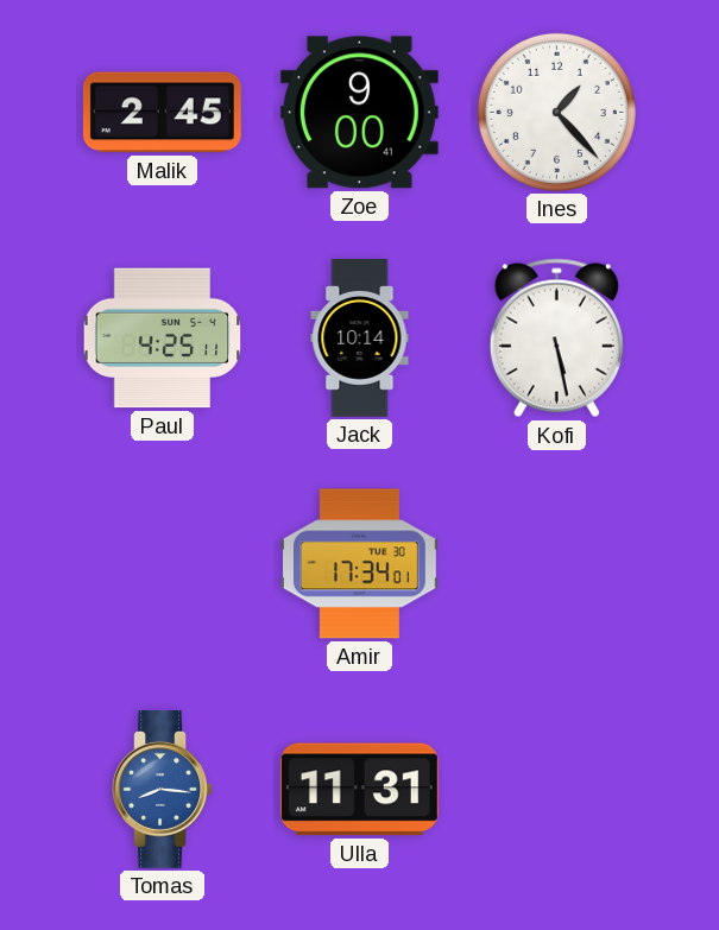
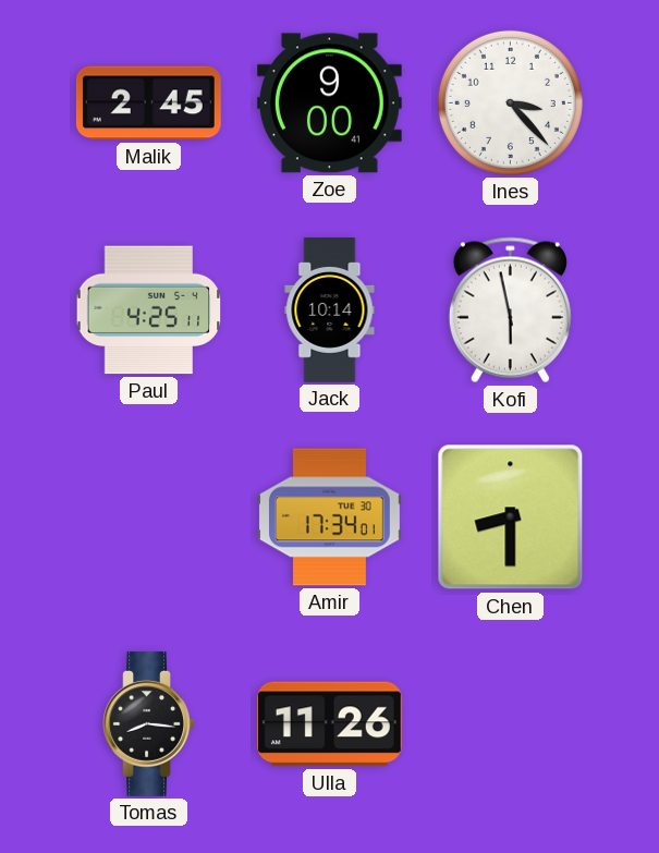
Ines: 1:23 -> 3:23 (510, 102)
Kofi: 5:28 -> 5:58 (510, 310)
Chen: none -> 8:30 (511, 517)
Tomas dial: blue -> black (148, 723)
Ulla: 11:31 -> 11:26 (329, 724)
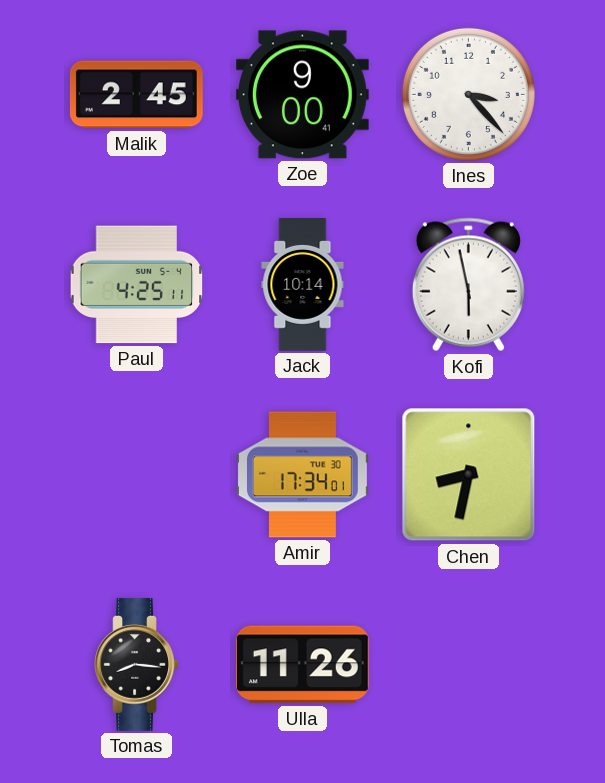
Chen: 8:30 -> 8:32 (469, 475)
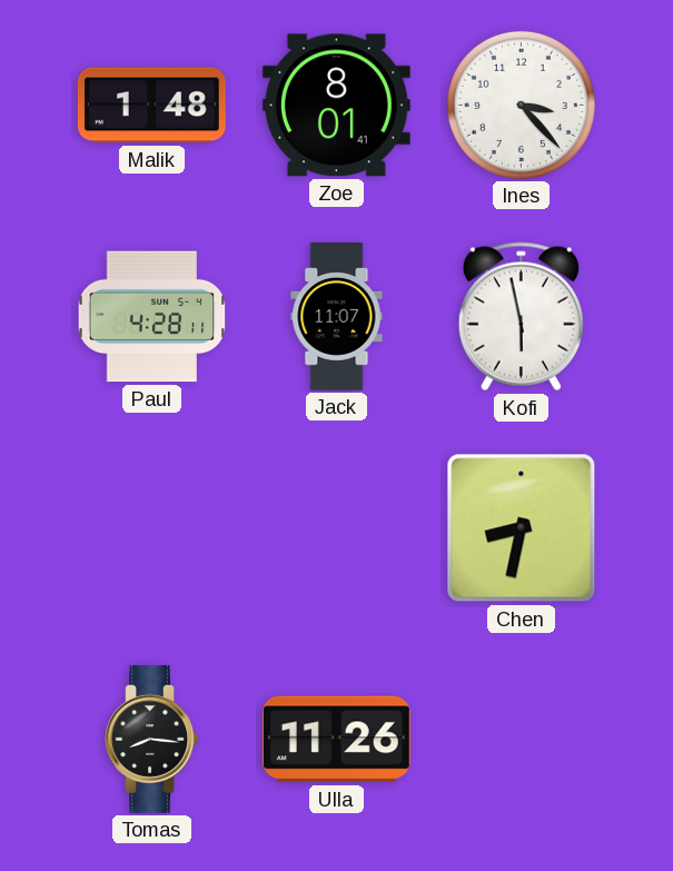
Malik: 2:45 -> 1:48 (151, 106)
Zoe: 9:00 -> 8:01 (336, 106)
Paul: 4:25 -> 4:28 (152, 317)
Jack: 10:14 -> 11:07 (337, 317)
Amir: 17:34 -> none (302, 475)
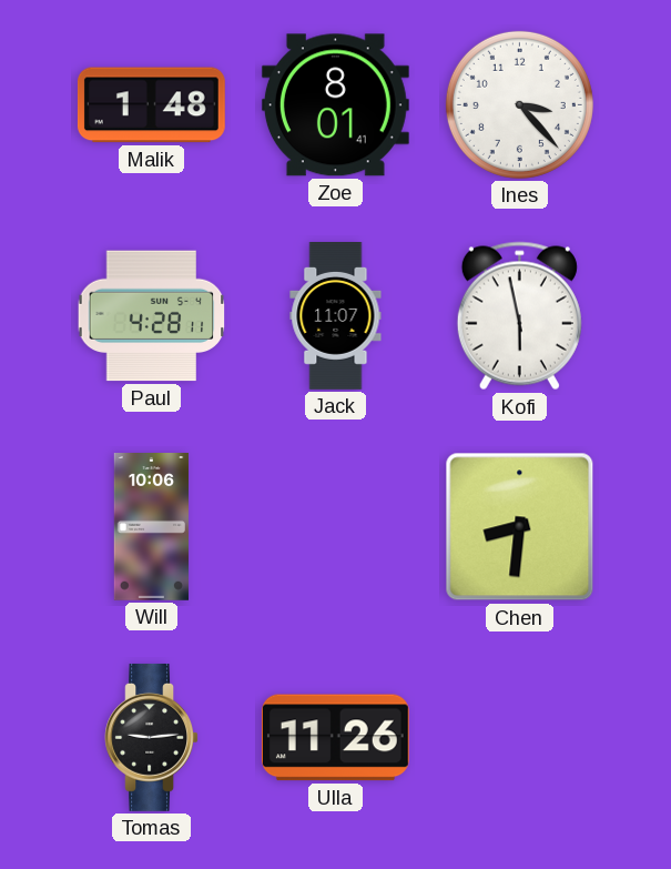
Will: none -> 10:06 (151, 527)
Chen: 8:32 -> 8:31 (520, 527)
Tomas: 8:16 -> 9:14 (151, 737)
